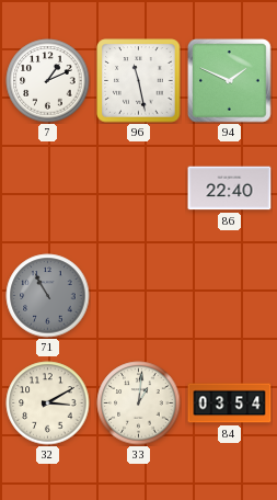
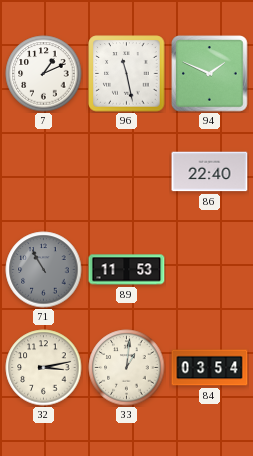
89: none -> 11:53 (127, 270)
32: 3:10 -> 3:13 (44, 368)
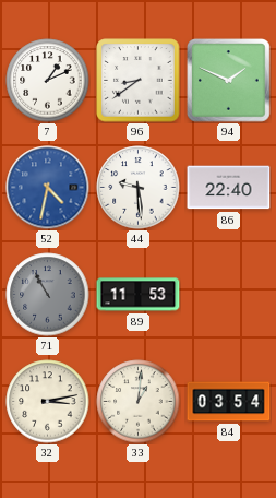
96: 11:28 -> 8:39 (139, 81)
52: none -> 4:32 (48, 188)
44: none -> 9:29 (139, 188)
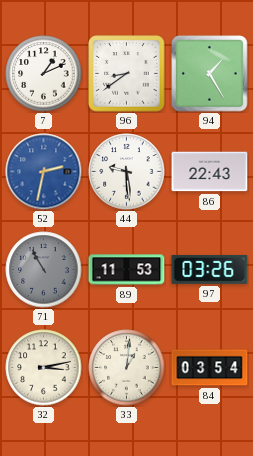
94: 1:49 -> 1:25 (210, 74)
52: 4:32 -> 2:32 (44, 172)
86: 22:40 -> 22:43 (210, 172)
97: none -> 03:26 (210, 269)
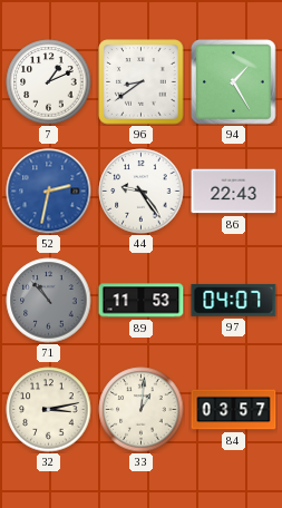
44: 9:29 -> 9:24 (142, 192)
71: 10:55 -> 10:53 (49, 301)
97: 03:26 -> 04:07 (234, 300)
84: 03:54 -> 03:57 (234, 410)
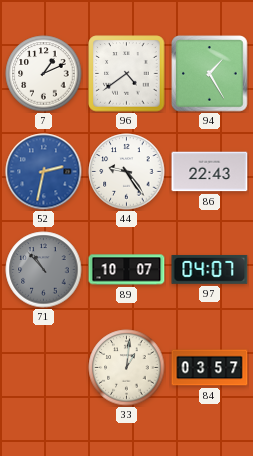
96: 8:39 -> 4:39 (127, 74)
89: 11:53 -> 10:07 (127, 270)
32: 3:13 -> none (49, 410)
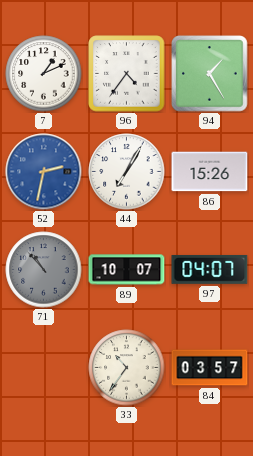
96: 4:39 -> 4:36 (127, 74)
44: 9:24 -> 7:05 (127, 172)
86: 22:43 -> 15:26 (210, 172)
33: 1:01 -> 10:36 (127, 368)
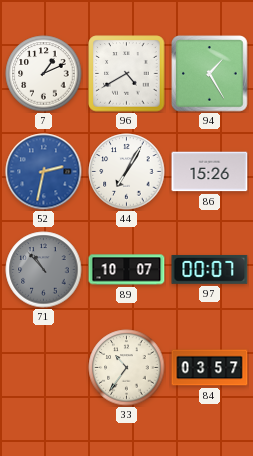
96: 4:36 -> 4:40 (127, 74)
97: 04:07 -> 00:07 (210, 269)
